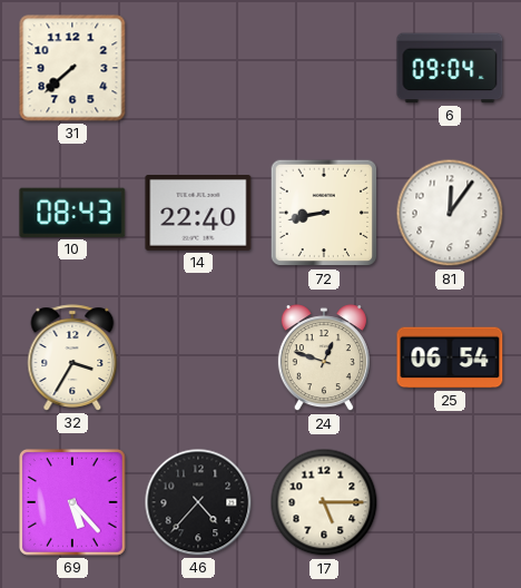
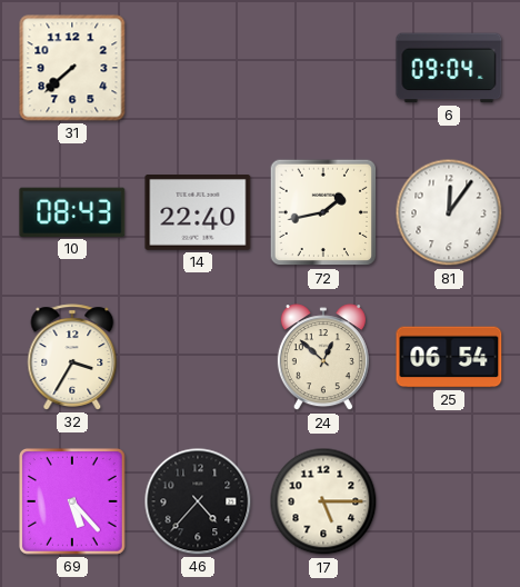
72: 8:43 -> 1:43 (323, 212)
24: 12:48 -> 12:52 (323, 358)
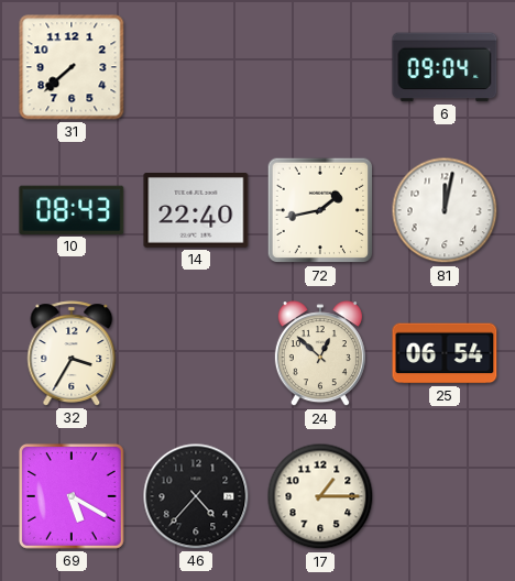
81: 12:06 -> 12:02 (445, 210)
69: 5:23 -> 5:20 (72, 496)
17: 5:15 -> 1:15 (320, 496)
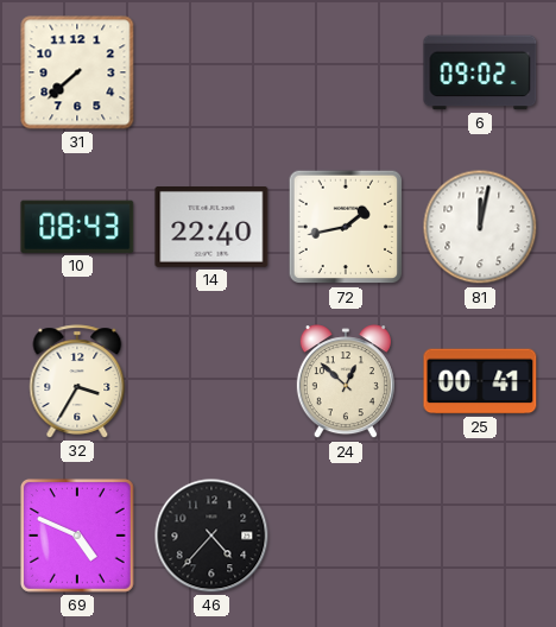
6: 09:04 -> 09:02 (480, 72)
25: 06:54 -> 00:41 (480, 381)
69: 5:20 -> 4:49 (77, 536)
17: 1:15 -> none (320, 496)
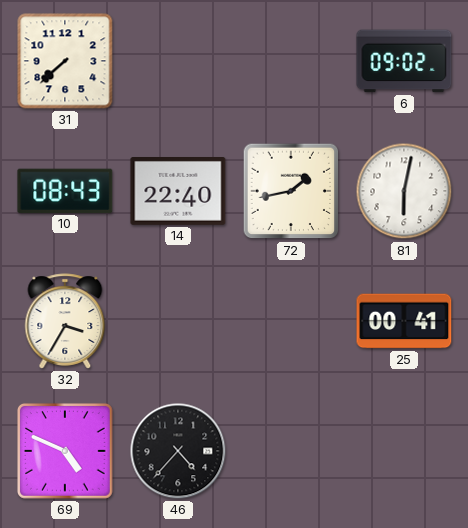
81: 12:02 -> 6:02 (404, 191)
24: 12:52 -> none (346, 382)
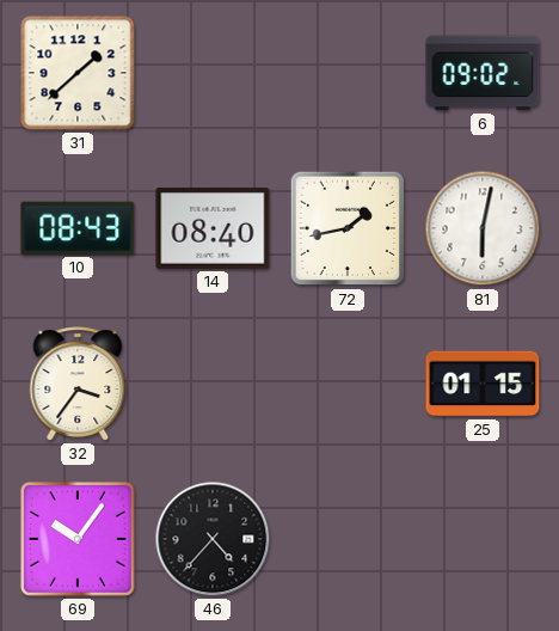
31: 7:38 -> 1:38 (78, 73)
14: 22:40 -> 08:40 (213, 229)
32: 3:35 -> 3:36 (78, 384)
25: 00:41 -> 01:15 (483, 384)
69: 4:49 -> 10:06 (78, 539)
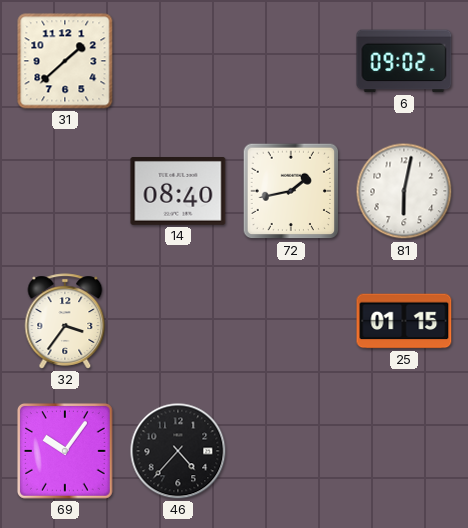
10: 08:43 -> none (78, 228)
